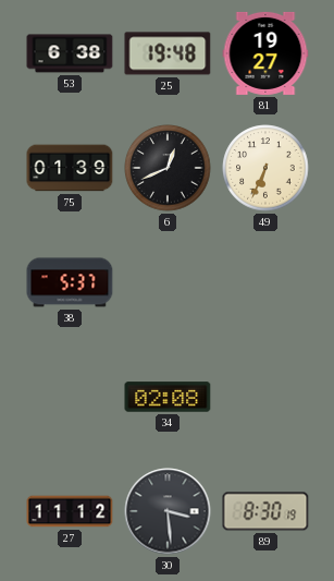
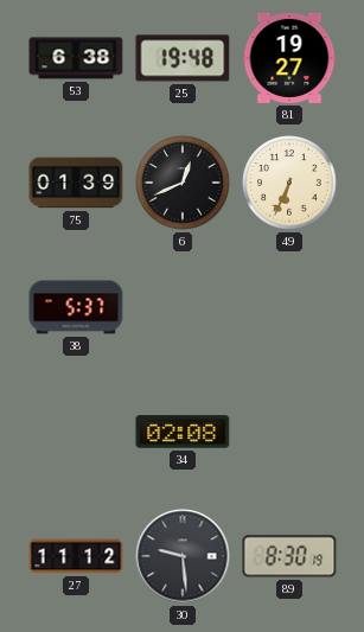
30: 3:29 -> 9:29 (183, 556)
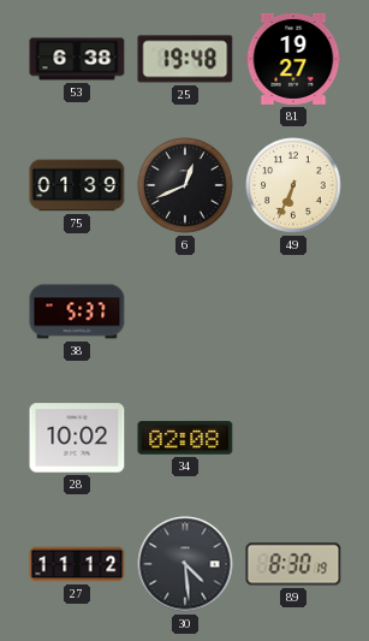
28: none -> 10:02 (77, 438)
30: 9:29 -> 4:29 (185, 564)
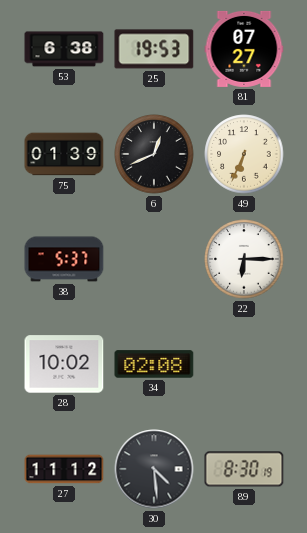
25: 19:48 -> 19:53 (154, 49)
81: 19:27 -> 07:27 (244, 49)
22: none -> 6:15 (244, 259)
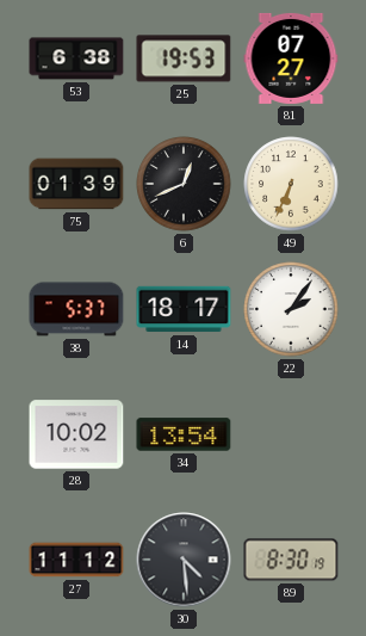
14: none -> 18:17 (184, 309)
22: 6:15 -> 2:06 (291, 309)
34: 02:08 -> 13:54 (184, 434)
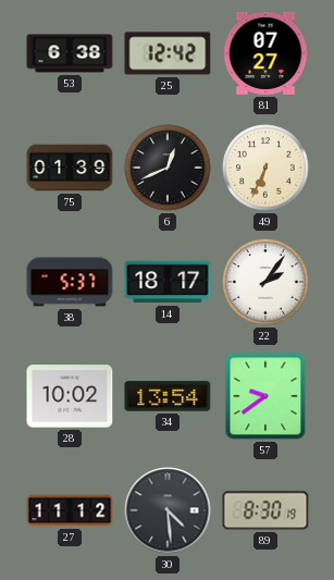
25: 19:53 -> 12:42 (168, 53)
57: none -> 9:39 (265, 396)
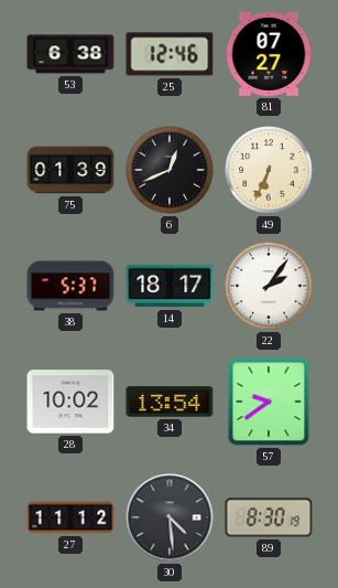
25: 12:42 -> 12:46 (170, 54)
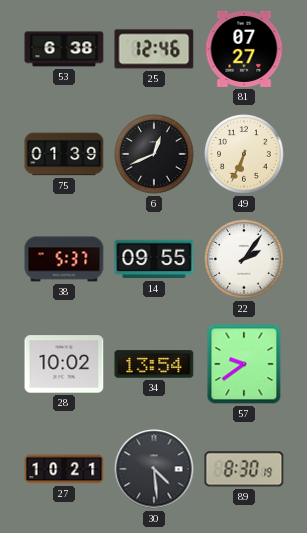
14: 18:17 -> 09:55 (154, 259)
27: 11:12 -> 10:21 (64, 469)
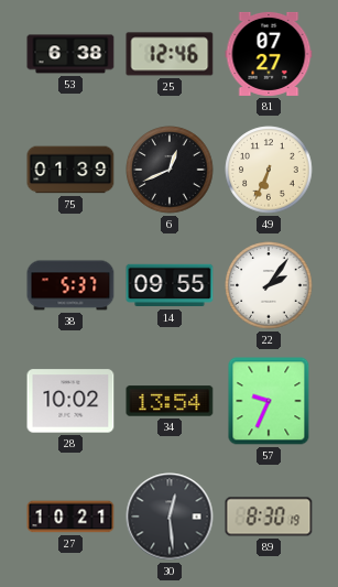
57: 9:39 -> 9:34 (269, 401)
30: 4:29 -> 12:29 (170, 517)
